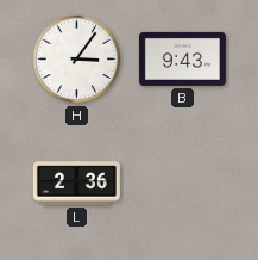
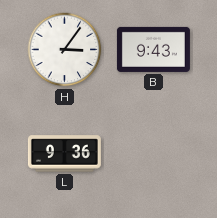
L: 2:36 -> 9:36 (64, 154)
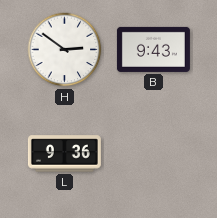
H: 3:06 -> 2:51 (65, 50)
